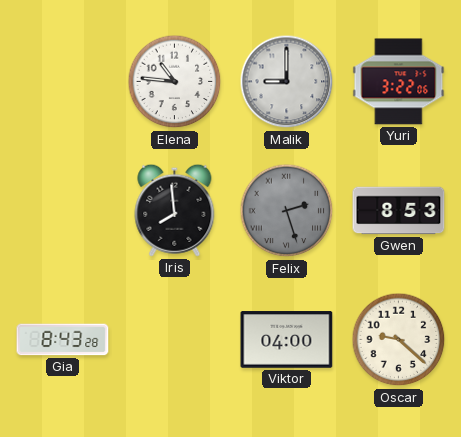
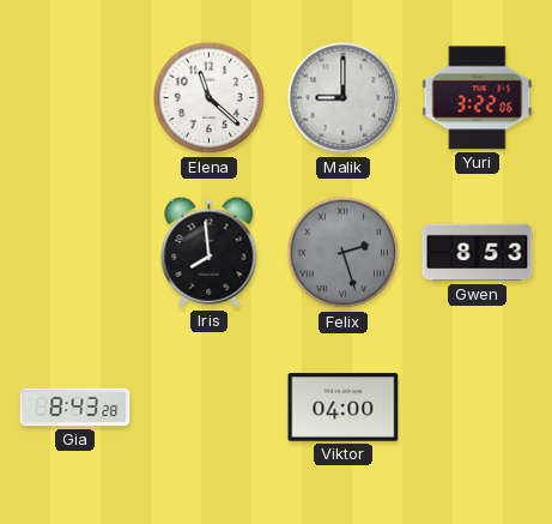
Elena: 10:46 -> 11:22 (210, 98)
Oscar: 9:22 -> none (399, 340)
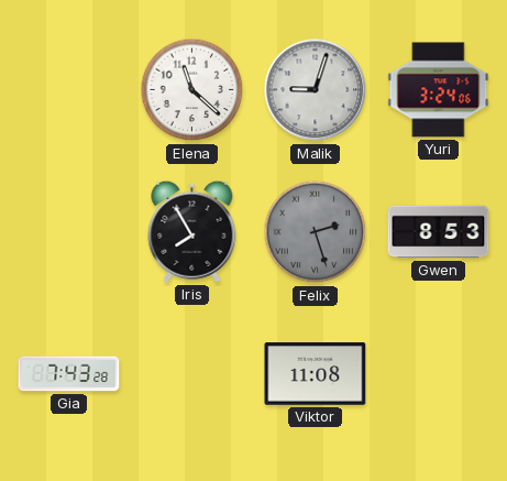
Malik: 9:00 -> 9:03 (316, 90)
Yuri: 3:22 -> 3:24 (439, 90)
Iris: 7:59 -> 7:55 (192, 231)
Gia: 8:43 -> 7:43 (69, 374)
Viktor: 04:00 -> 11:08 (316, 374)
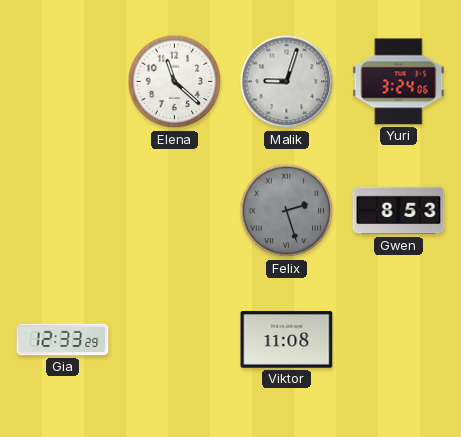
Iris: 7:55 -> none (192, 231)
Gia: 7:43 -> 12:33 (63, 340)
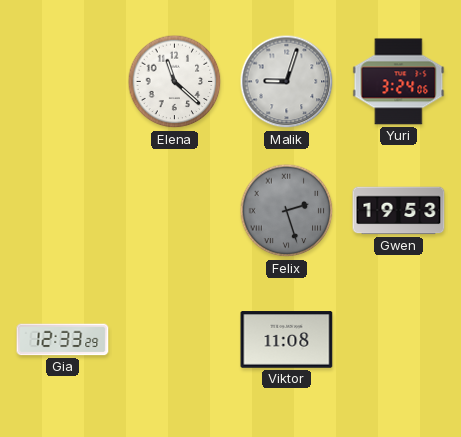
Gwen: 8:53 -> 19:53 (399, 211)
